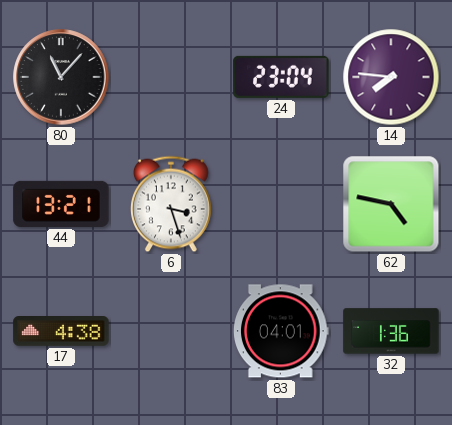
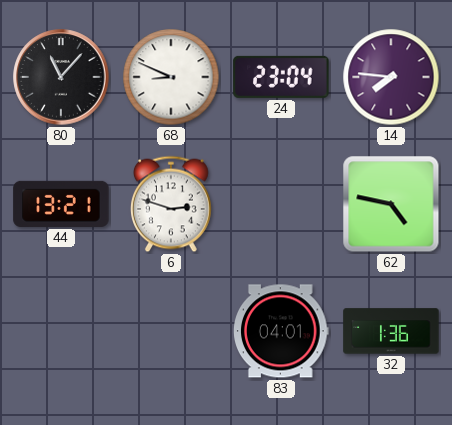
68: none -> 8:49 (171, 77)
6: 3:27 -> 2:48 (172, 204)
17: 4:38 -> none (61, 332)
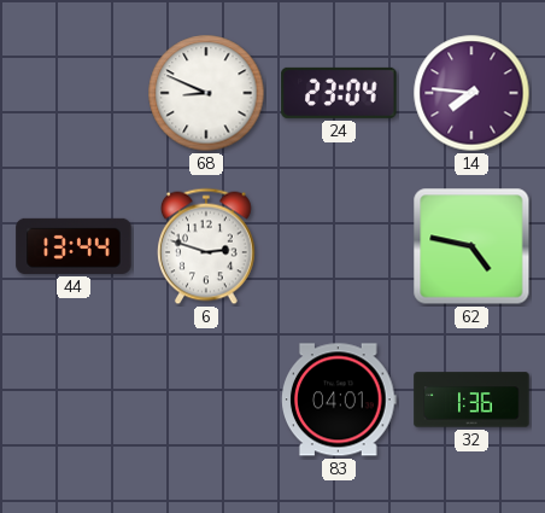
80: 11:07 -> none (61, 77)
44: 13:21 -> 13:44 (74, 246)
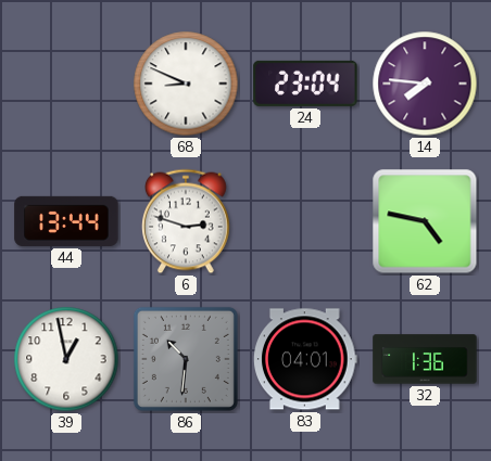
39: none -> 12:58 (66, 359)
86: none -> 10:31 (186, 359)
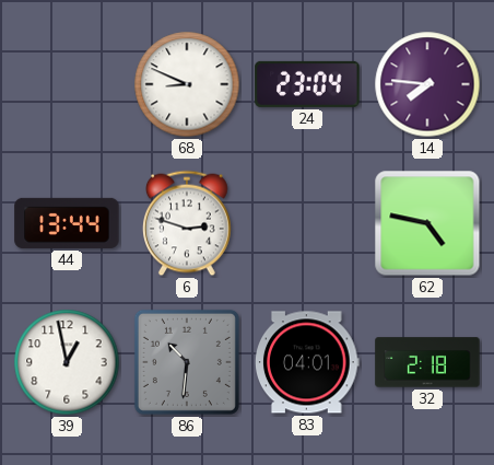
32: 1:36 -> 2:18 (427, 362)
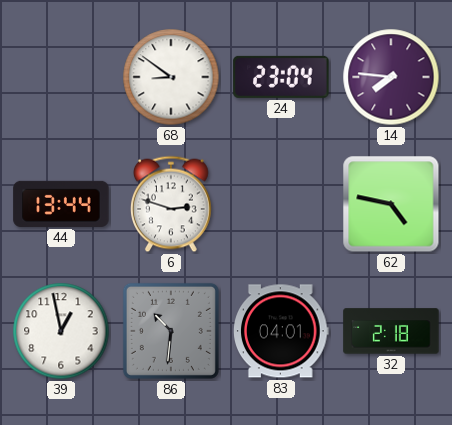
68: 8:49 -> 8:51 (171, 77)
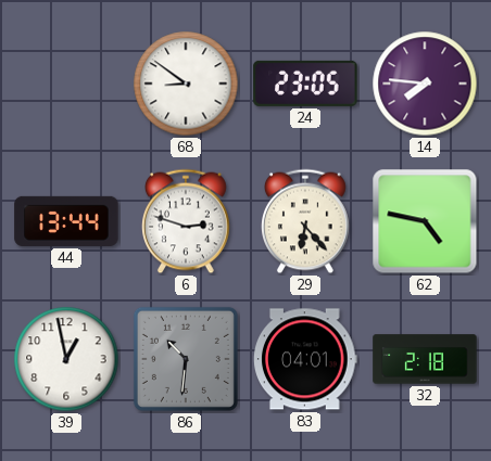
24: 23:04 -> 23:05 (305, 84)
29: none -> 6:23 (306, 221)
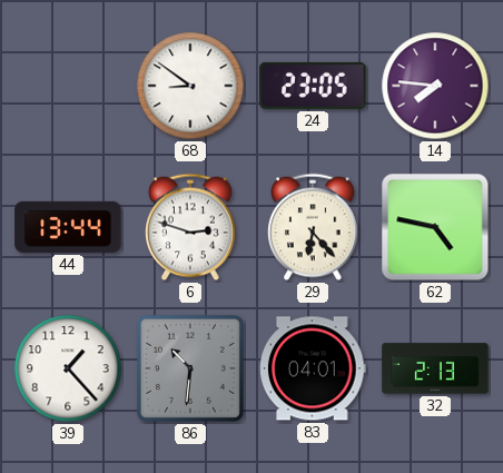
39: 12:58 -> 1:23 (68, 368)
32: 2:18 -> 2:13 (435, 368)
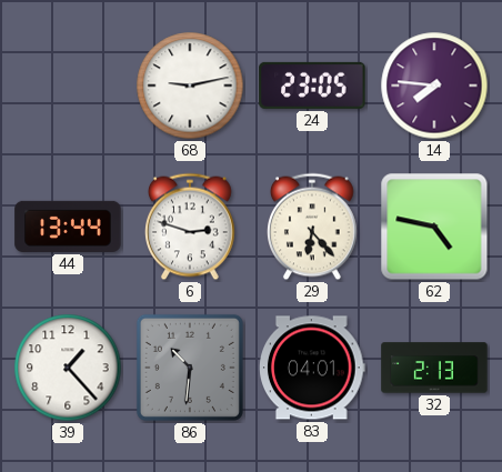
68: 8:51 -> 9:13 (190, 86)
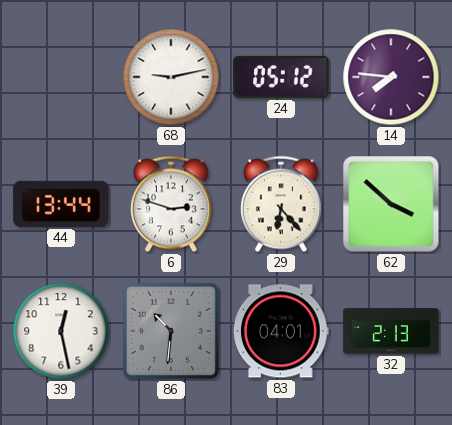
24: 23:05 -> 05:12 (281, 77)
62: 4:47 -> 3:52 (391, 204)
39: 1:23 -> 12:28 (61, 331)
